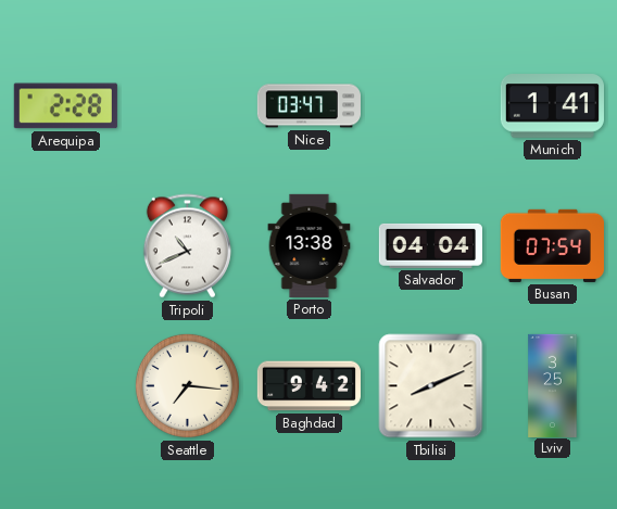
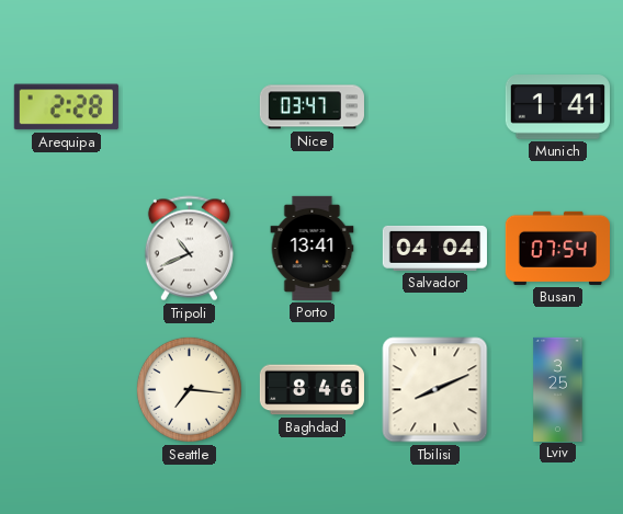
Porto: 13:38 -> 13:41 (313, 248)
Baghdad: 9:42 -> 8:46 (311, 390)
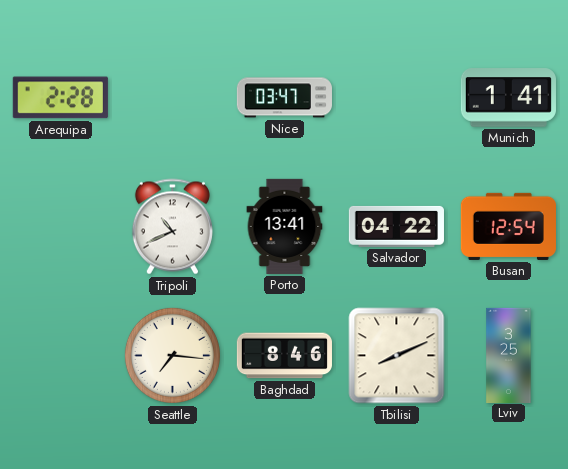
Salvador: 04:04 -> 04:22 (396, 226)
Busan: 07:54 -> 12:54 (508, 226)
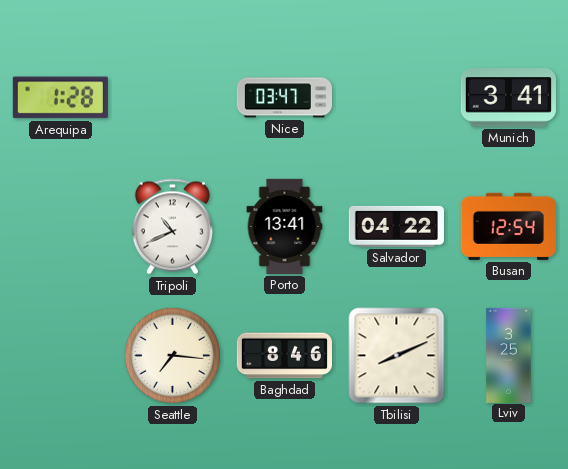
Arequipa: 2:28 -> 1:28 (60, 98)
Munich: 1:41 -> 3:41 (508, 98)
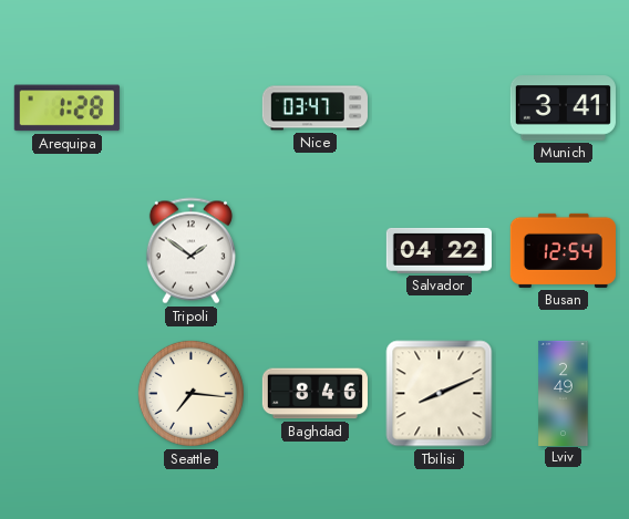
Tripoli: 10:41 -> 1:51 (190, 251)
Porto: 13:41 -> none (285, 226)
Lviv: 3:25 -> 2:49 (564, 393)
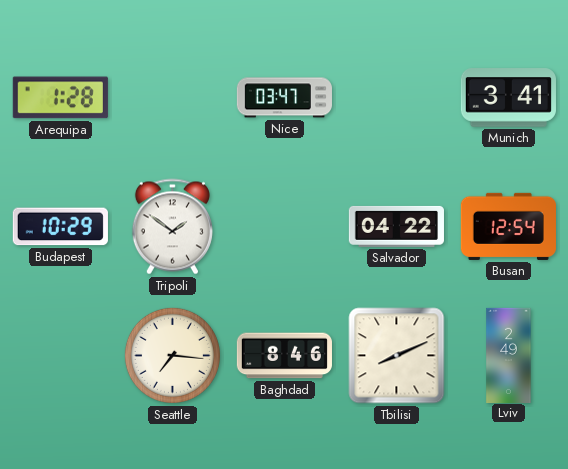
Budapest: none -> 10:29 (60, 227)
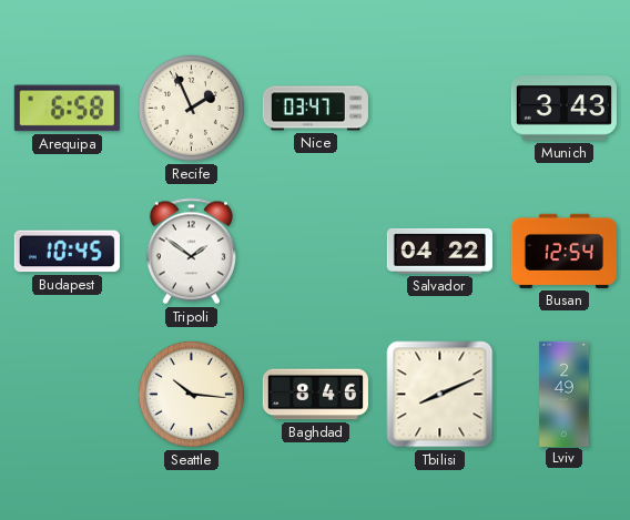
Arequipa: 1:28 -> 6:58 (67, 109)
Recife: none -> 1:56 (191, 108)
Munich: 3:41 -> 3:43 (563, 109)
Budapest: 10:29 -> 10:45 (67, 252)
Seattle: 7:16 -> 10:16 (191, 394)
